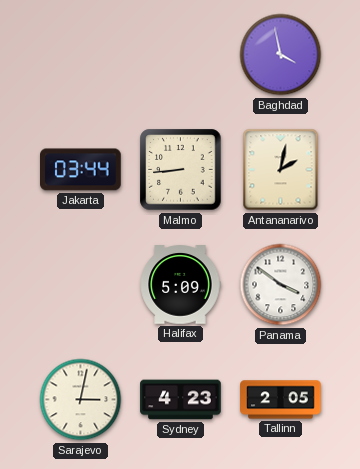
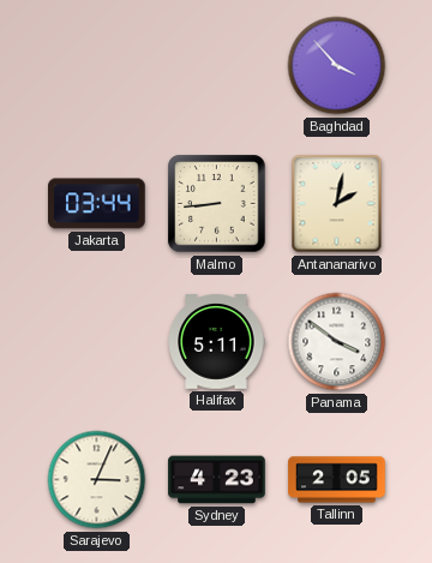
Baghdad: 3:58 -> 3:53 (337, 66)
Halifax: 5:09 -> 5:11 (216, 342)
Sarajevo: 3:02 -> 3:04 (97, 480)
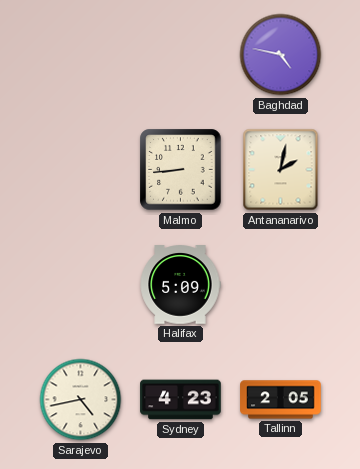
Baghdad: 3:53 -> 4:47 (281, 55)
Jakarta: 03:44 -> none (97, 204)
Halifax: 5:11 -> 5:09 (180, 285)
Panama: 3:51 -> none (337, 342)
Sarajevo: 3:04 -> 4:43 (81, 400)
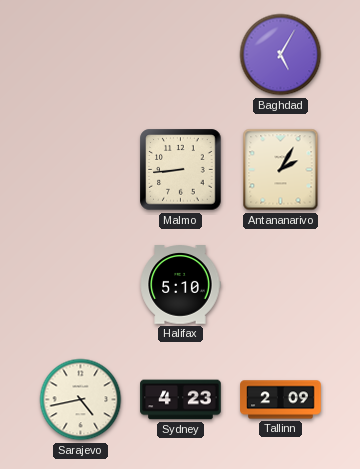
Baghdad: 4:47 -> 5:05 (281, 55)
Antananarivo: 2:02 -> 2:05 (281, 170)
Halifax: 5:09 -> 5:10 (180, 285)
Tallinn: 2:05 -> 2:09 (281, 400)
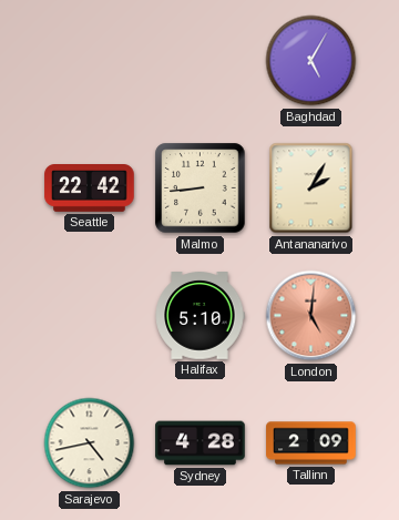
Seattle: none -> 22:42 (90, 188)
London: none -> 5:01 (311, 316)
Sydney: 4:23 -> 4:28 (201, 443)
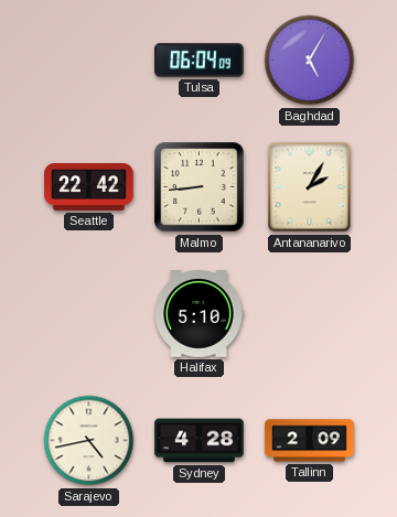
Tulsa: none -> 06:04 (200, 61)
London: 5:01 -> none (311, 316)
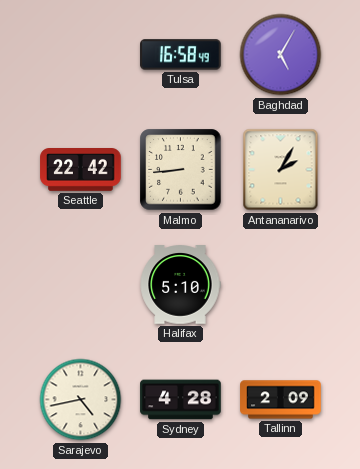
Tulsa: 06:04 -> 16:58 (181, 55)
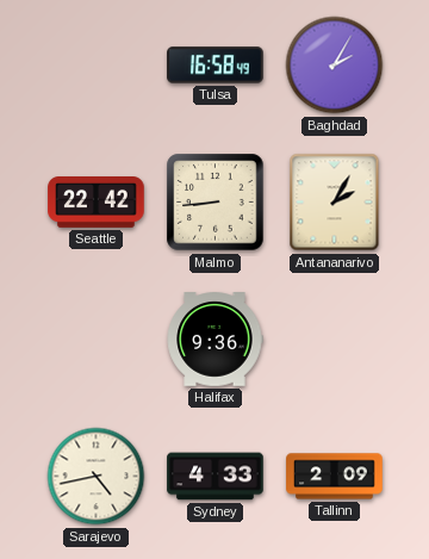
Baghdad: 5:05 -> 2:05 (335, 66)
Halifax: 5:10 -> 9:36 (214, 340)
Sydney: 4:28 -> 4:33 (216, 477)
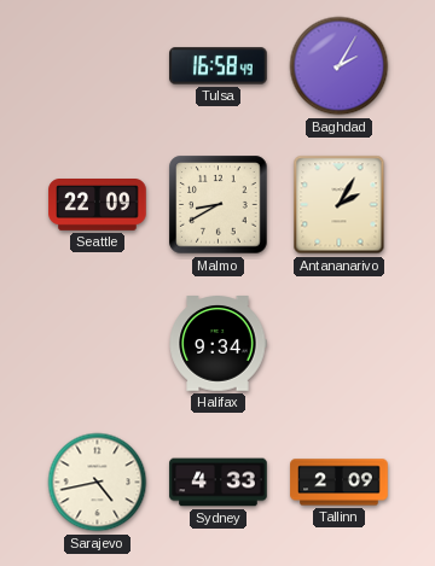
Seattle: 22:42 -> 22:09 (98, 205)
Malmo: 8:44 -> 8:40 (219, 205)
Halifax: 9:36 -> 9:34 (217, 344)
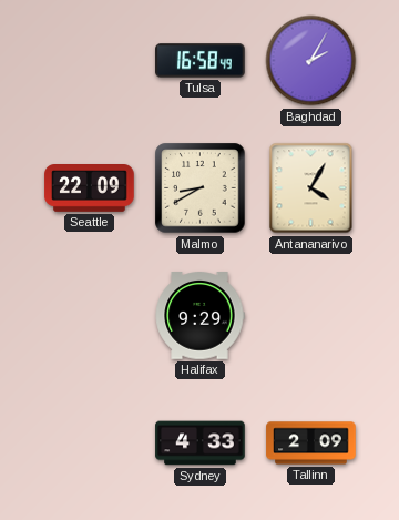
Antananarivo: 2:05 -> 4:05 (311, 188)
Halifax: 9:34 -> 9:29 (199, 316)
Sarajevo: 4:43 -> none (98, 483)
